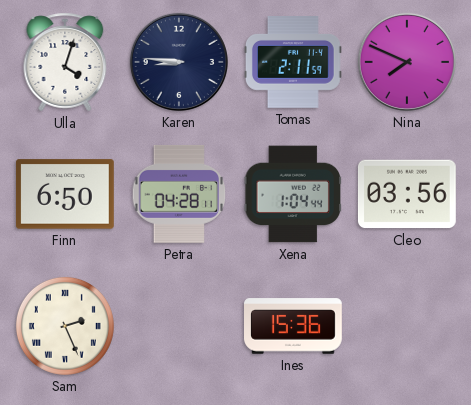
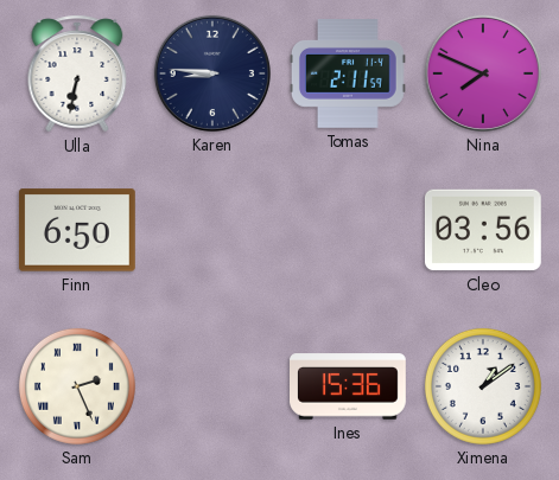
Ulla: 4:03 -> 6:32 (77, 73)
Petra: 04:28 -> none (179, 194)
Xena: 1:04 -> none (293, 194)
Ximena: none -> 1:09 (483, 386)
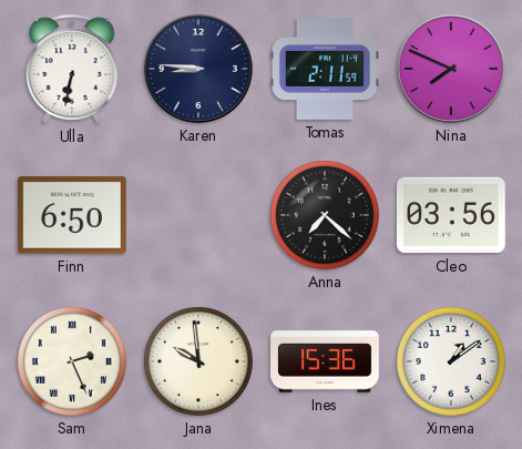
Anna: none -> 7:22 (325, 215)
Jana: none -> 9:59 (198, 361)
